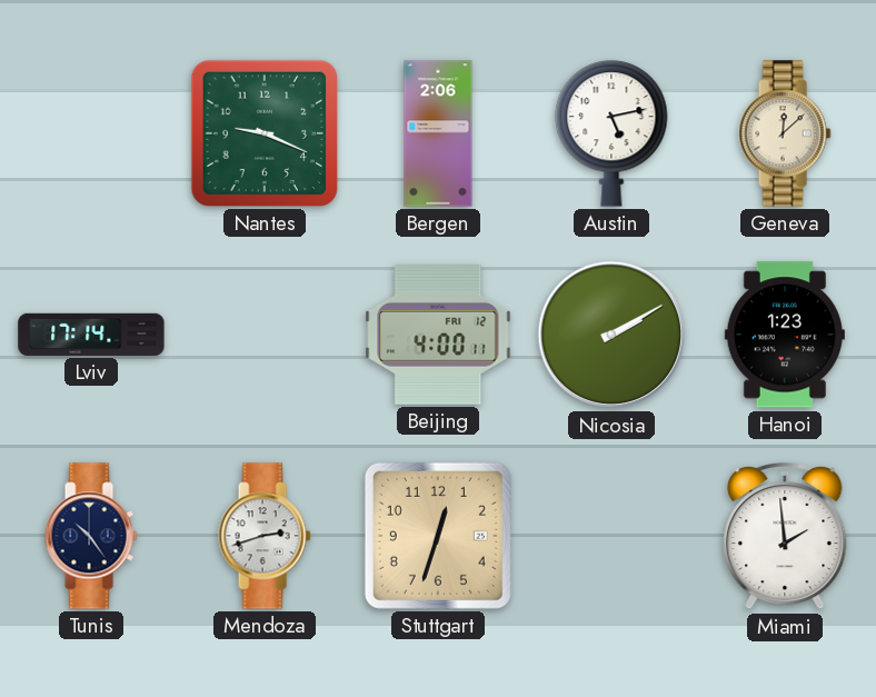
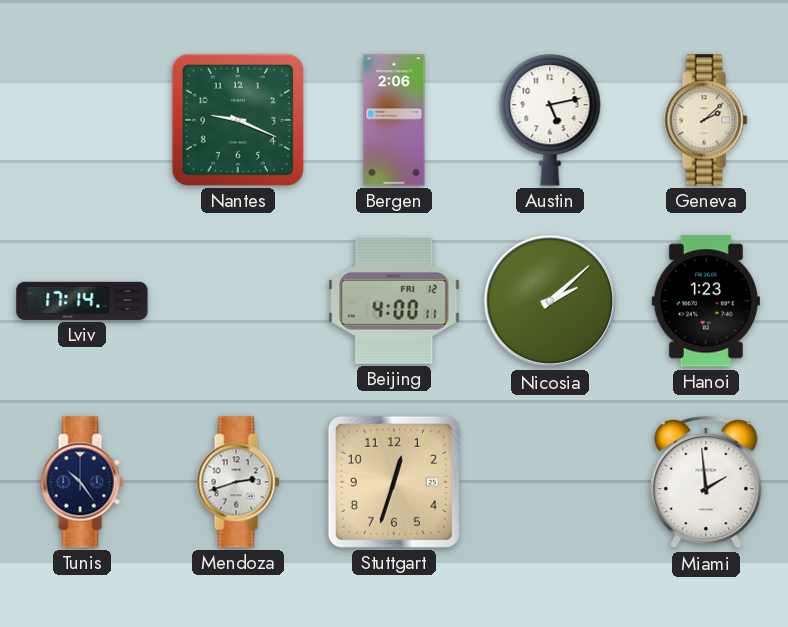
Geneva: 12:08 -> 2:08 (706, 120)
Nicosia: 2:10 -> 2:08 (550, 301)
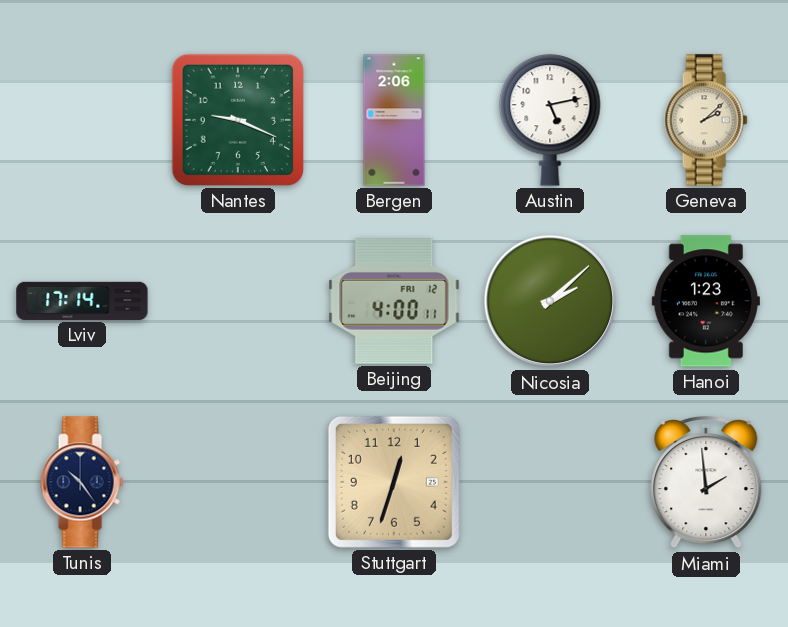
Mendoza: 2:42 -> none (238, 482)
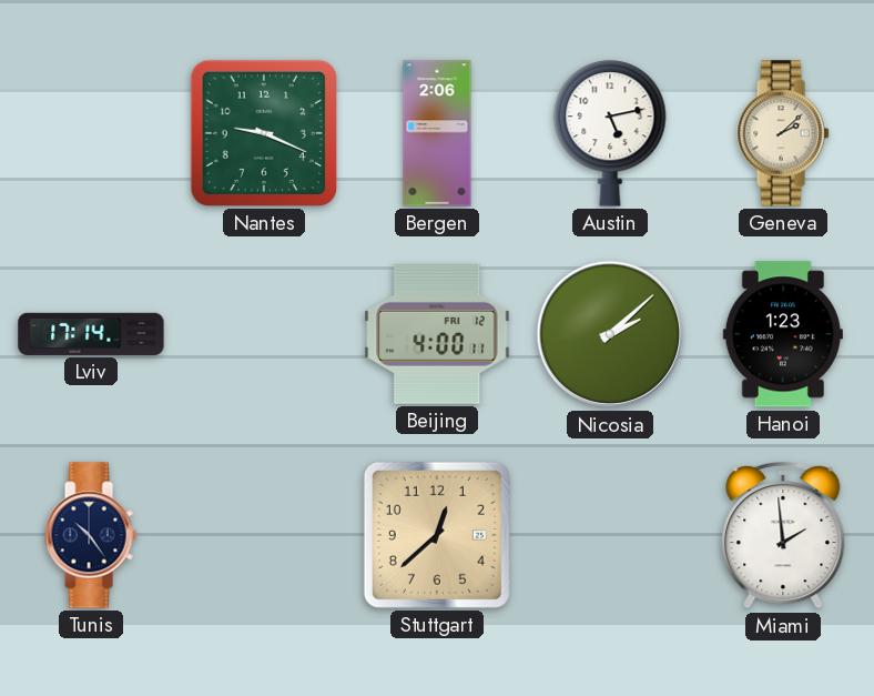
Stuttgart: 12:33 -> 12:38 (437, 535)
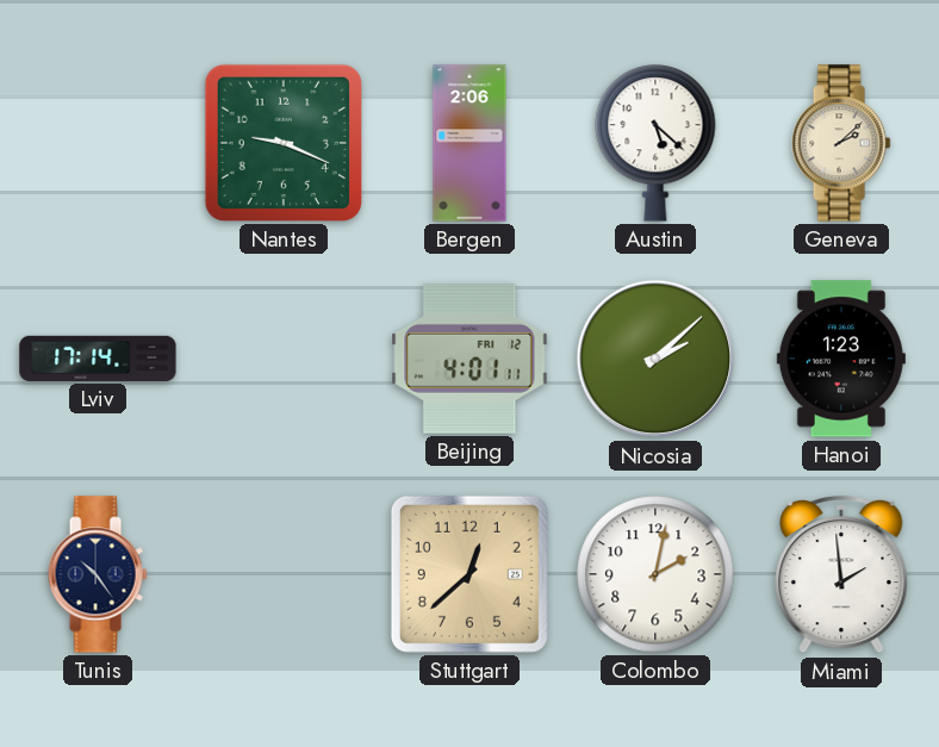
Austin: 5:13 -> 5:22 (655, 143)
Beijing: 4:00 -> 4:01 (470, 360)
Colombo: none -> 2:02 (655, 574)
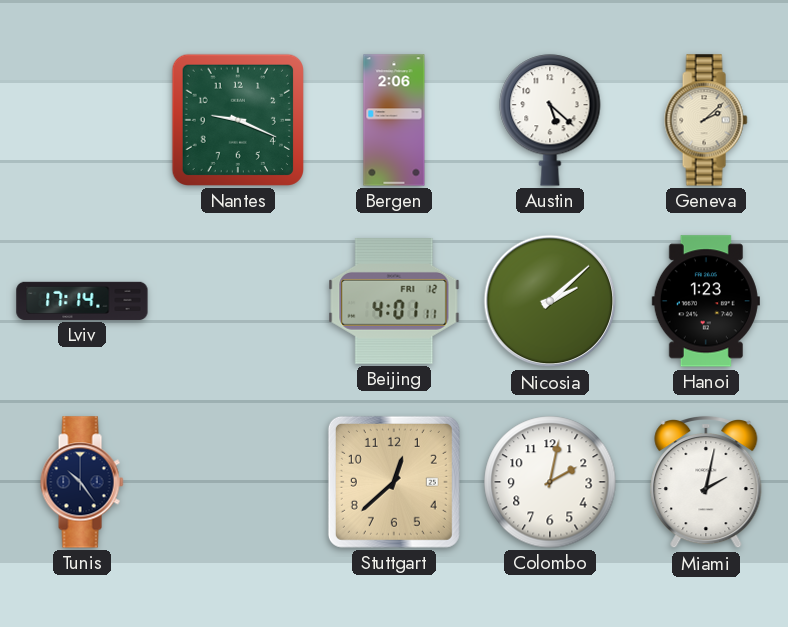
Miami: 1:59 -> 2:02 (706, 482)
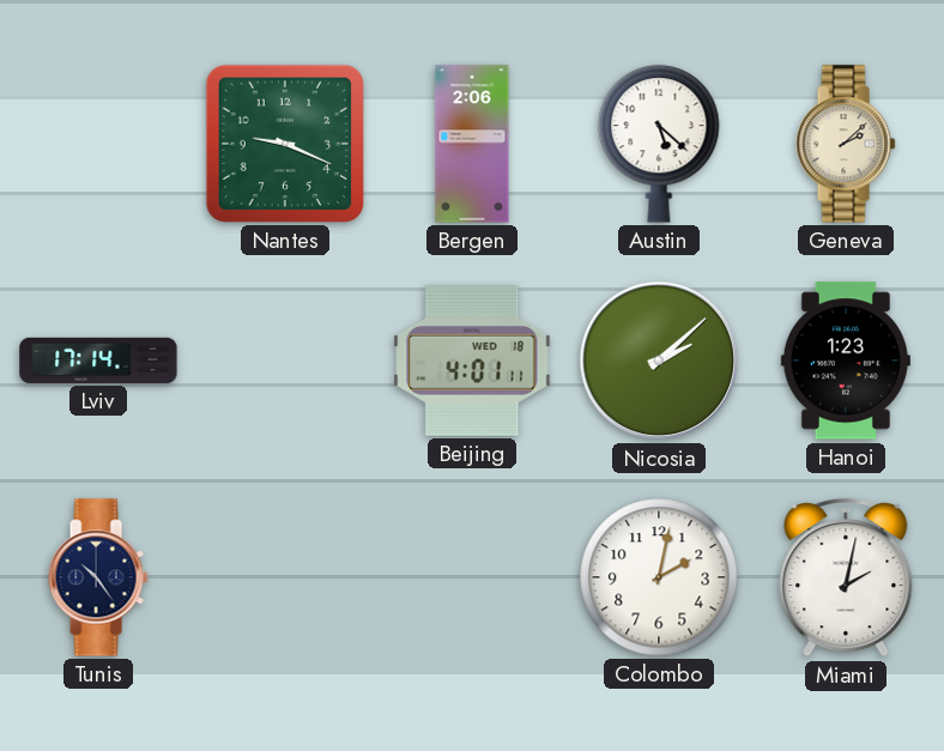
Beijing date: FRI 12 -> WED 18 (472, 362)
Stuttgart: 12:38 -> none (394, 482)
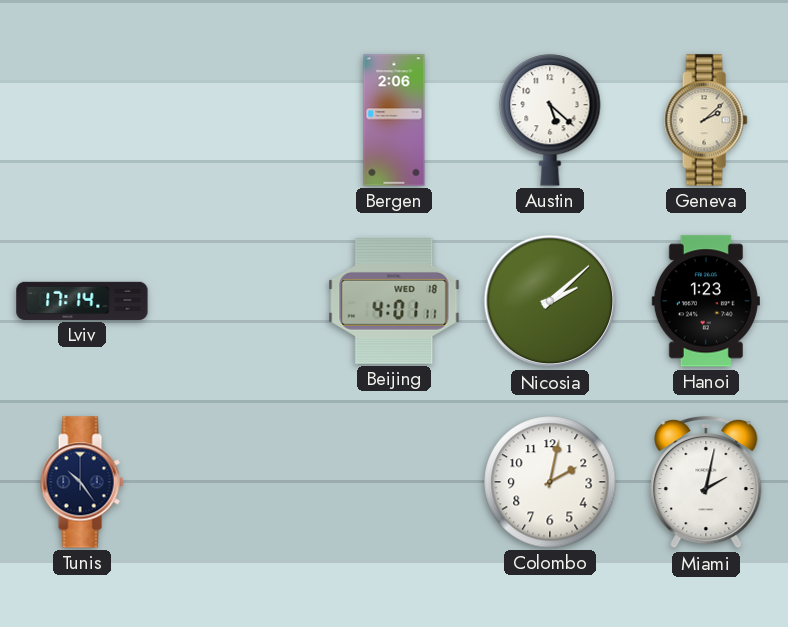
Nantes: 9:19 -> none (285, 144)
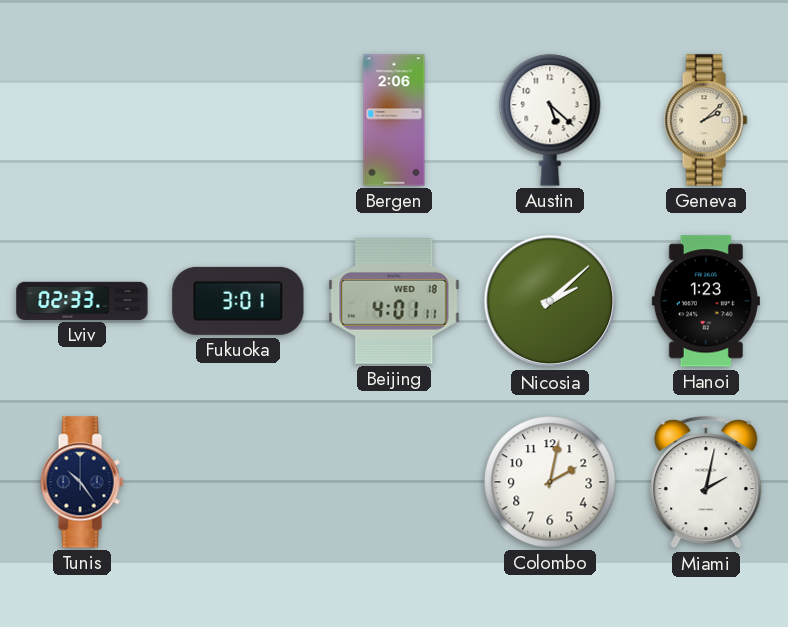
Lviv: 17:14 -> 02:33 (82, 301)
Fukuoka: none -> 3:01 (238, 301)
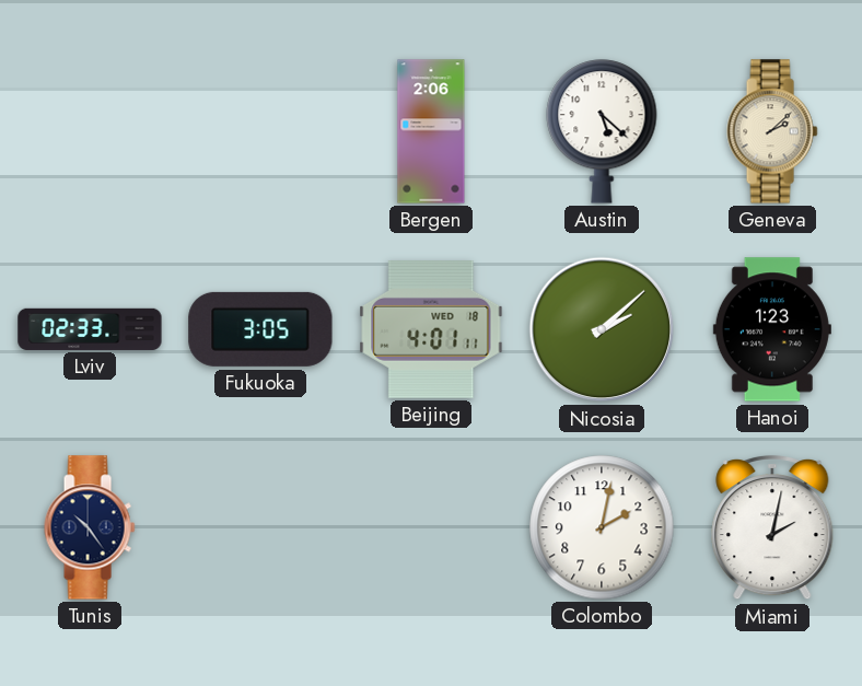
Fukuoka: 3:01 -> 3:05 (260, 329)
